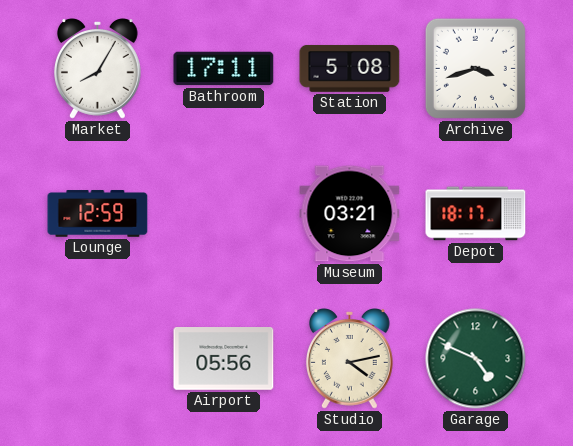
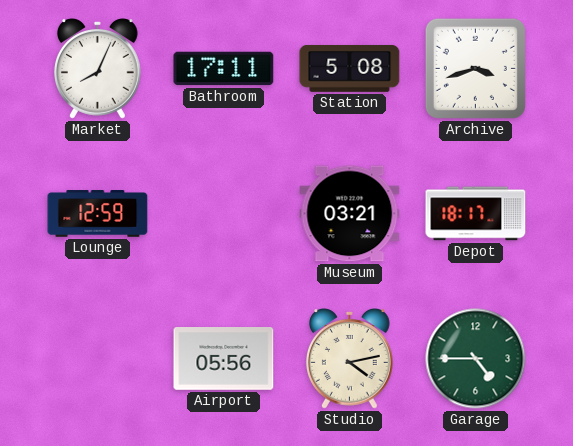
Market: 8:05 -> 8:04 (98, 69)
Garage: 4:49 -> 4:45 (476, 359)
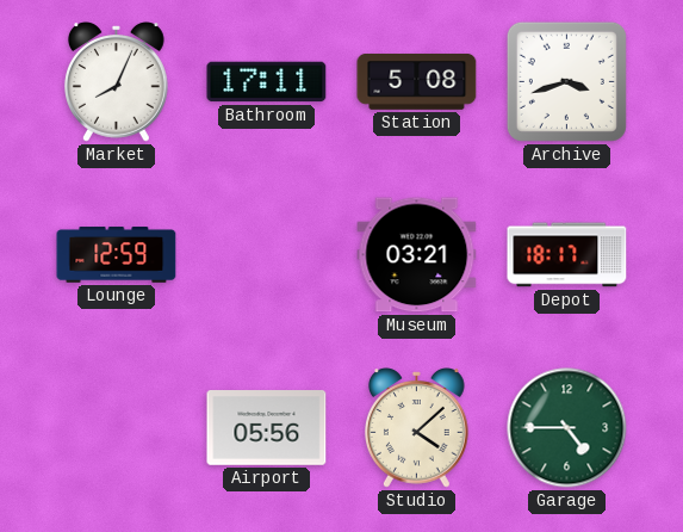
Studio: 4:13 -> 4:08 (417, 428)
